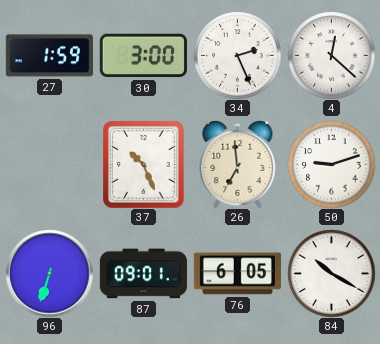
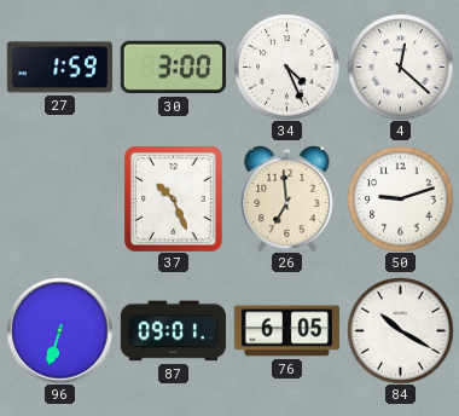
34: 2:26 -> 4:26 (286, 67)
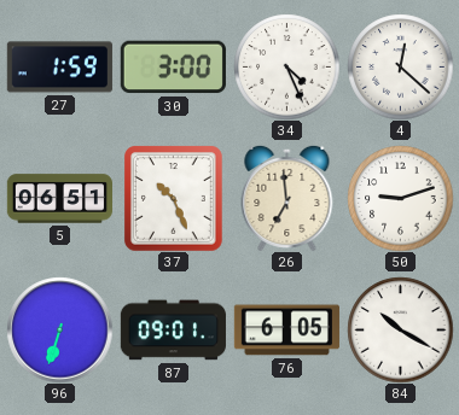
5: none -> 06:51 (59, 199)
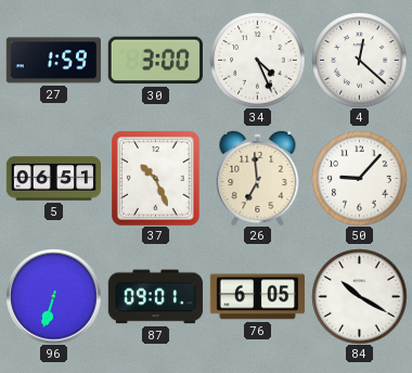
50: 9:12 -> 9:07 (359, 178)
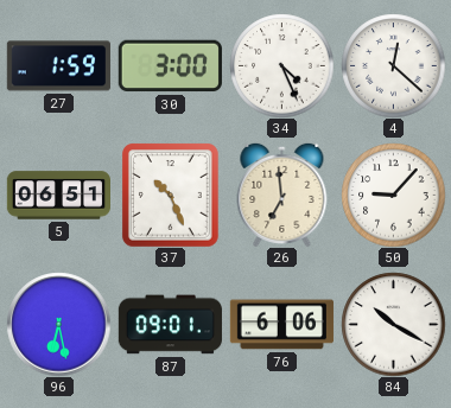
96: 6:33 -> 6:28 (58, 324)
76: 6:05 -> 6:06 (281, 325)
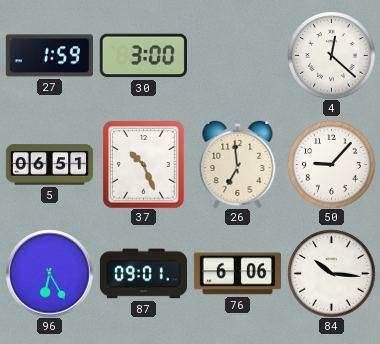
34: 4:26 -> none (281, 65)
96: 6:28 -> 6:25 (49, 273)
84: 10:20 -> 10:16 (331, 273)
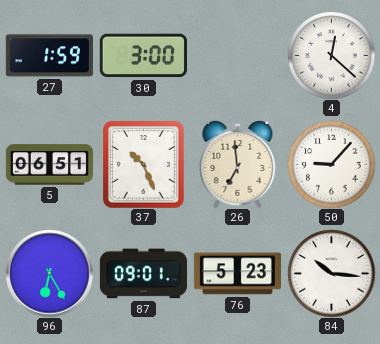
76: 6:06 -> 5:23 (237, 274)
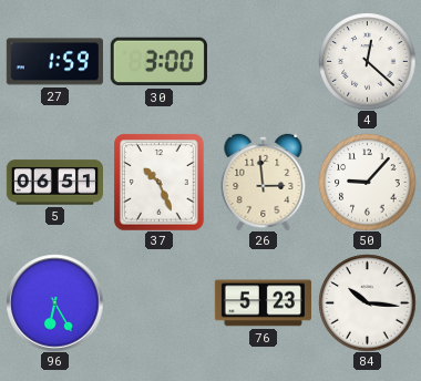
26: 6:59 -> 2:59 (264, 182)
87: 09:01 -> none (143, 274)
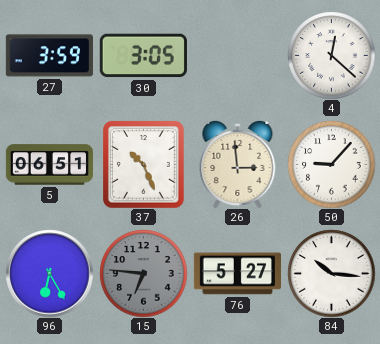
27: 1:59 -> 3:59 (49, 56)
30: 3:00 -> 3:05 (143, 56)
15: none -> 6:46 (143, 273)
76: 5:23 -> 5:27 (237, 274)
